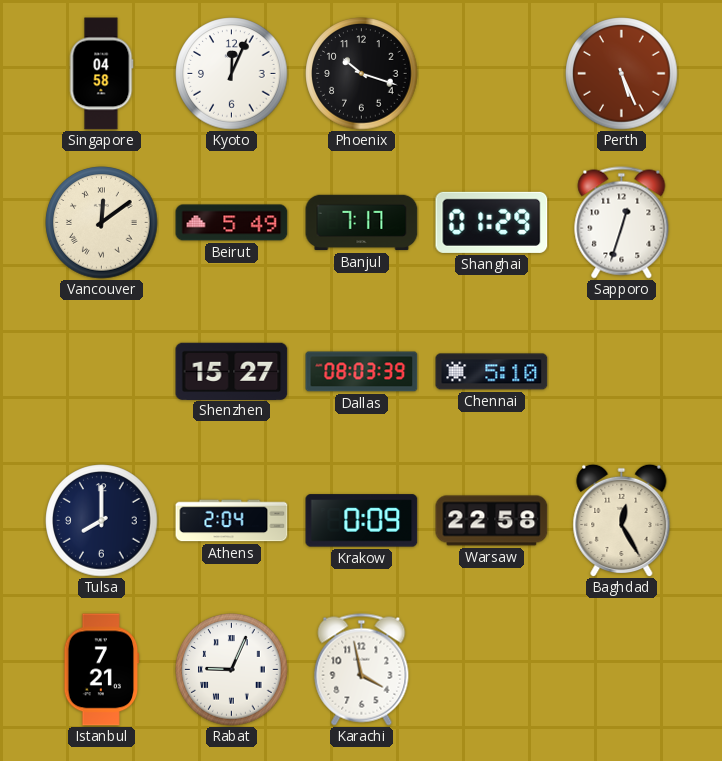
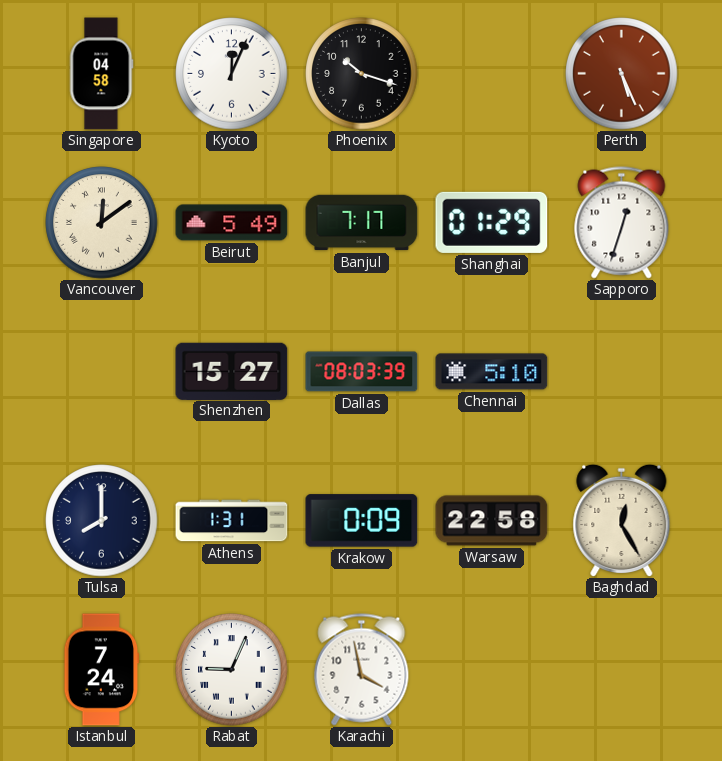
Athens: 2:04 -> 1:31 (232, 521)
Istanbul: 7:21 -> 7:24 (102, 670)
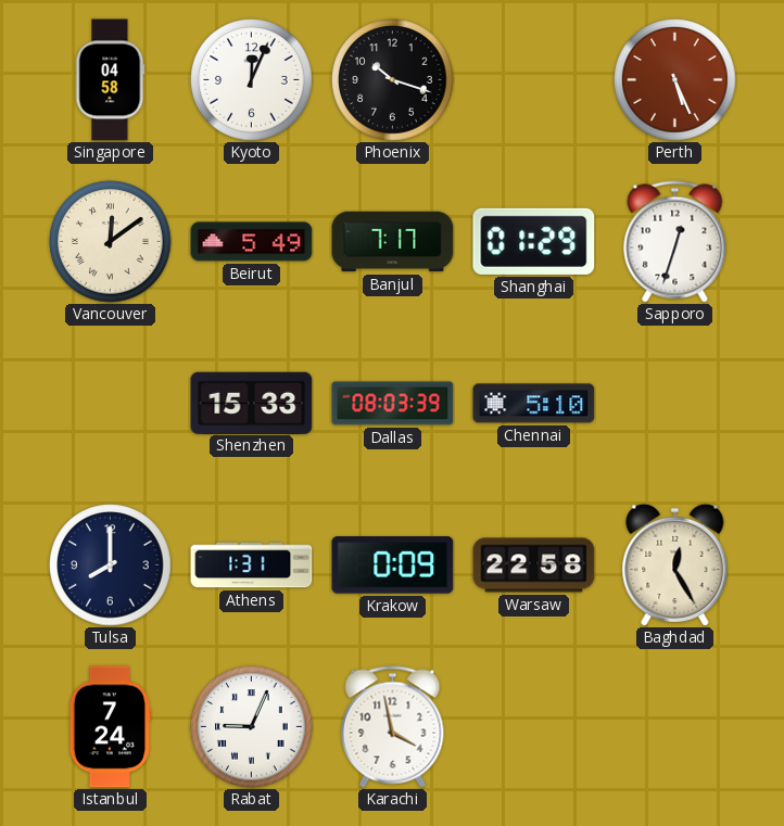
Shenzhen: 15:27 -> 15:33 (252, 403)
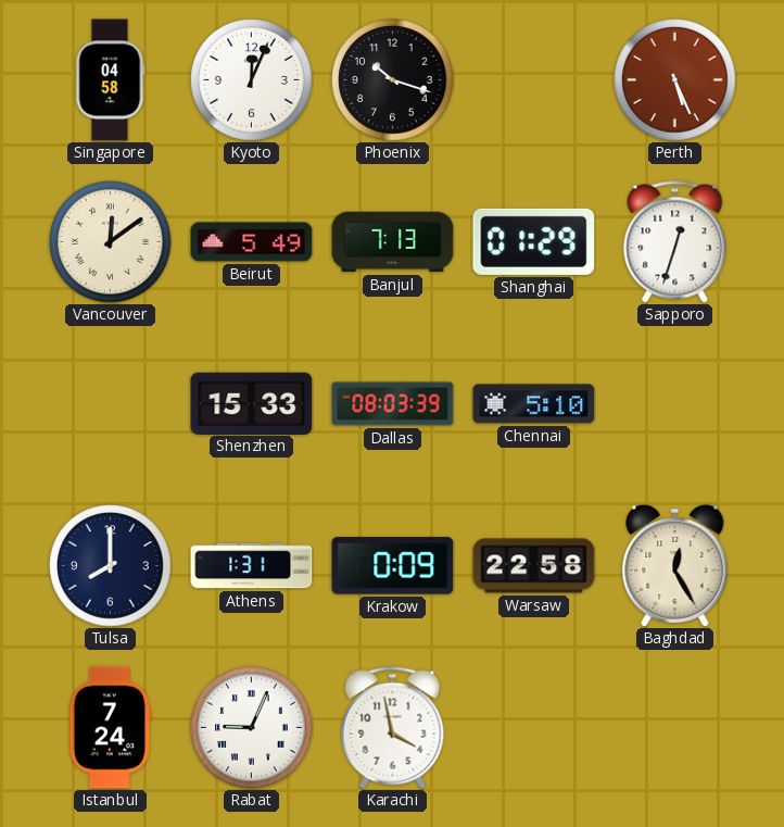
Banjul: 7:17 -> 7:13 (393, 242)
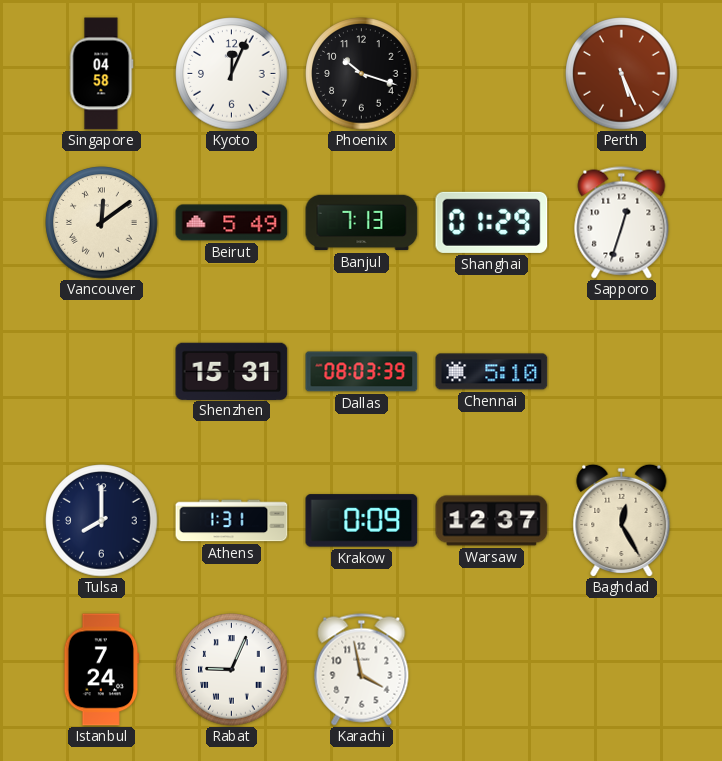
Shenzhen: 15:33 -> 15:31 (232, 371)
Warsaw: 22:58 -> 12:37 (492, 521)
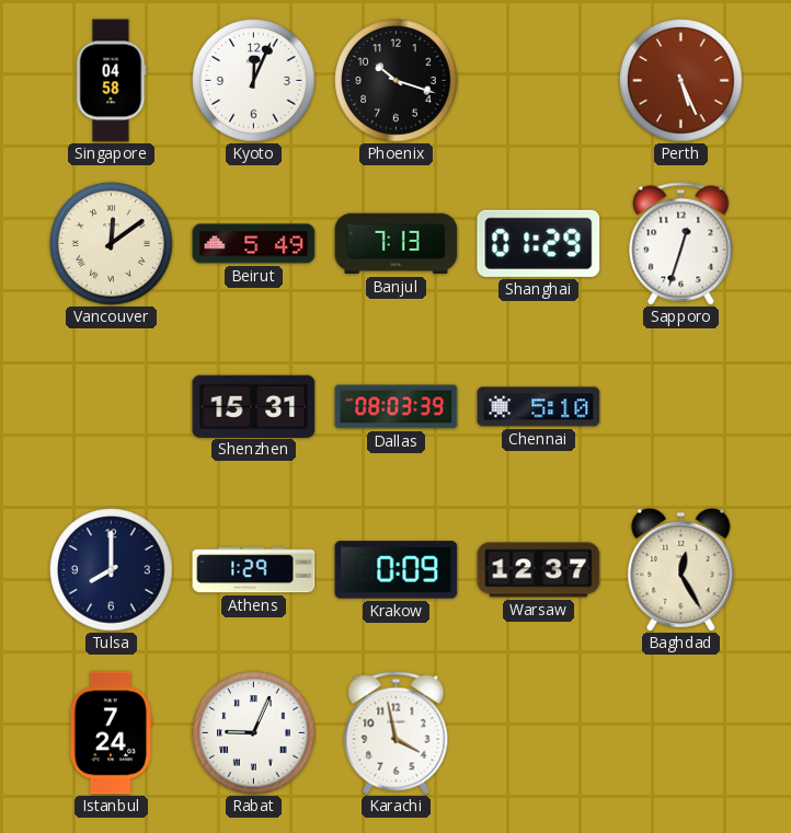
Athens: 1:31 -> 1:29 (254, 570)
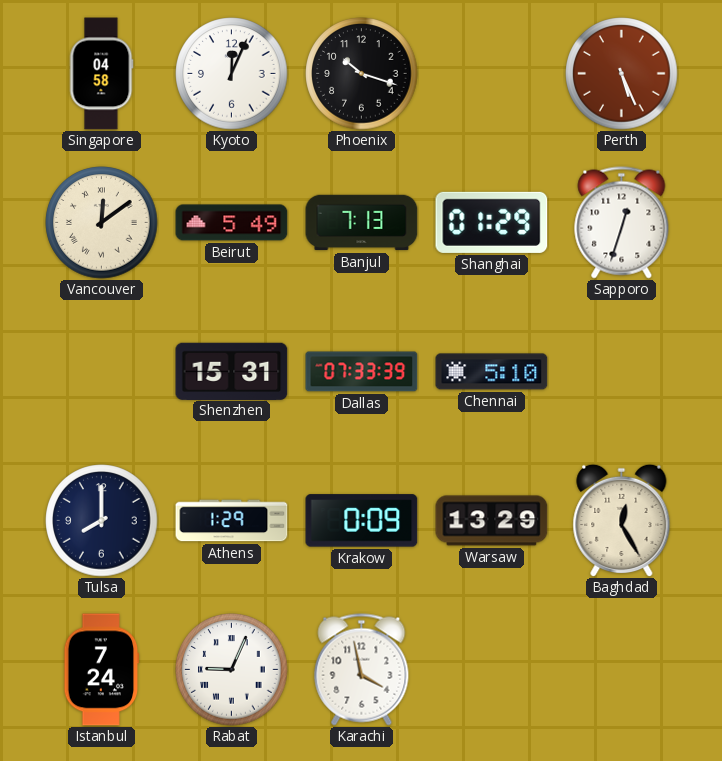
Dallas: 08:03 -> 07:33 (362, 372)
Warsaw: 12:37 -> 13:29 (492, 521)
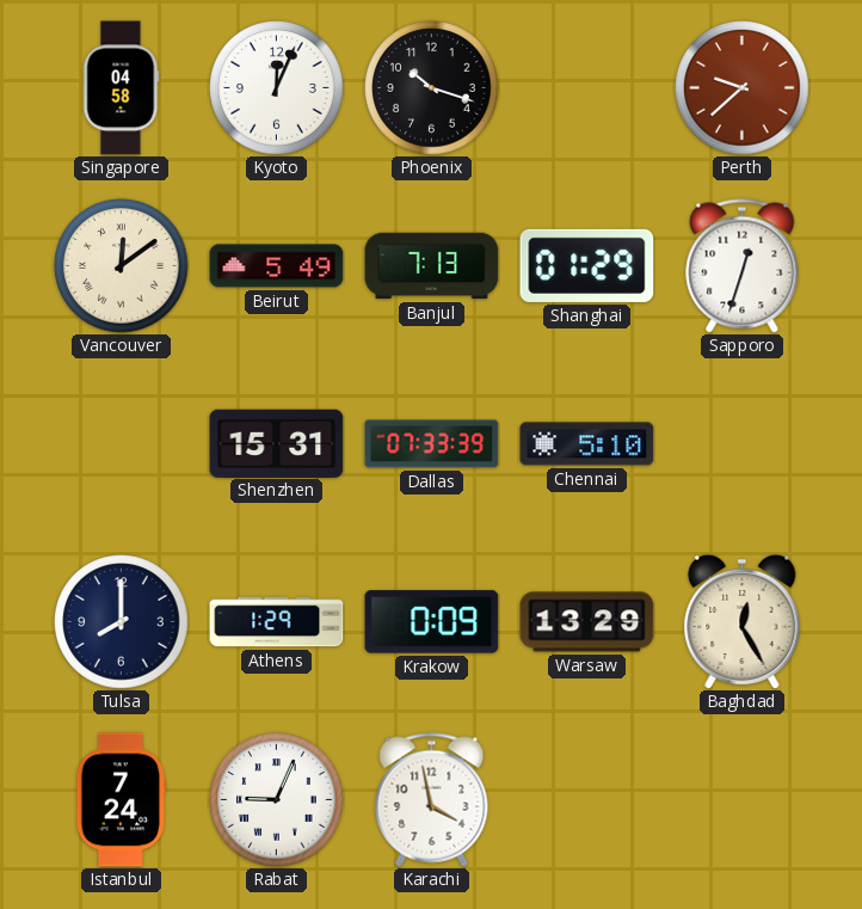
Perth: 5:26 -> 9:38 (743, 88)
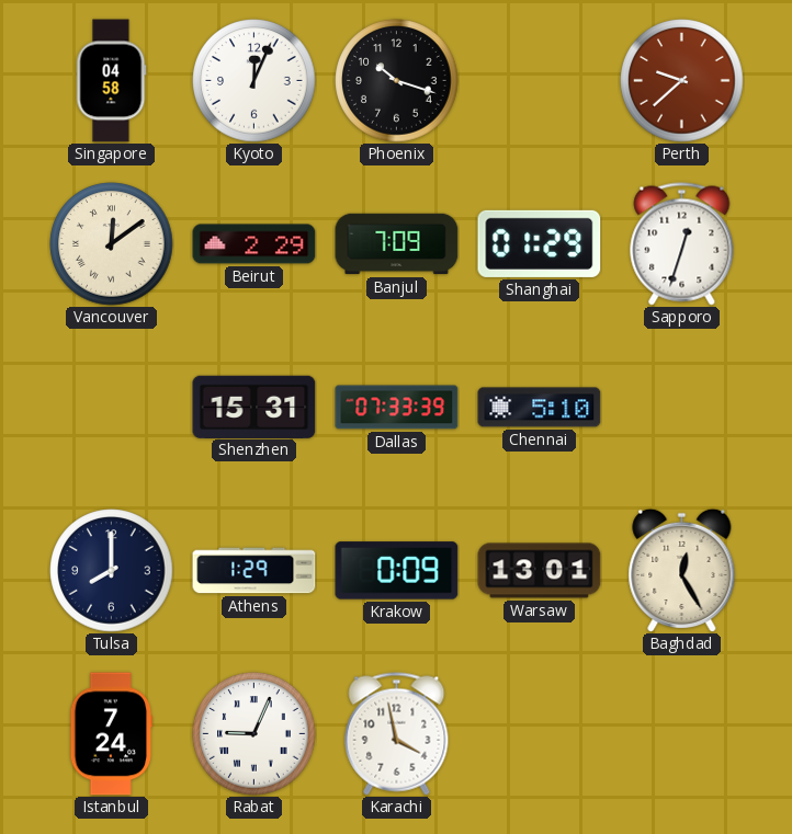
Beirut: 5:49 -> 2:29 (254, 244)
Banjul: 7:13 -> 7:09 (397, 244)
Warsaw: 13:29 -> 13:01 (540, 571)
